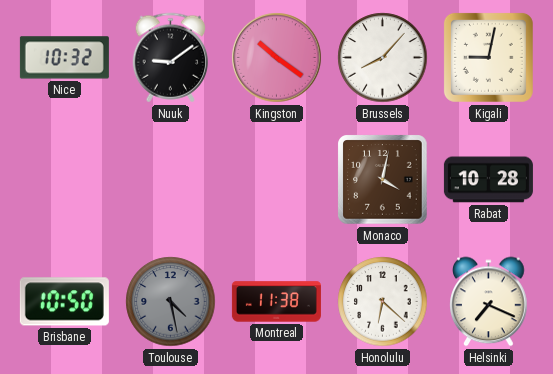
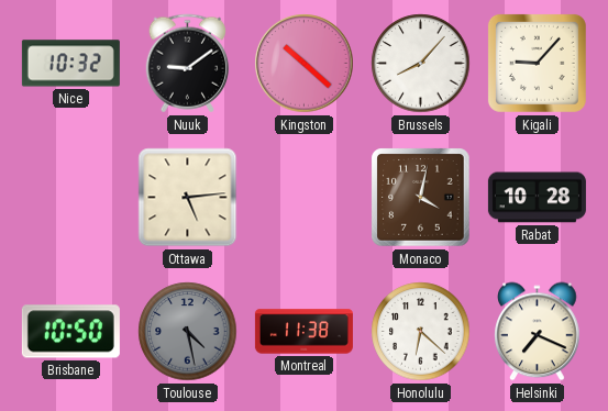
Kingston: 10:21 -> 10:22 (305, 64)
Kigali: 9:02 -> 9:07 (537, 63)
Ottawa: none -> 5:14 (188, 198)
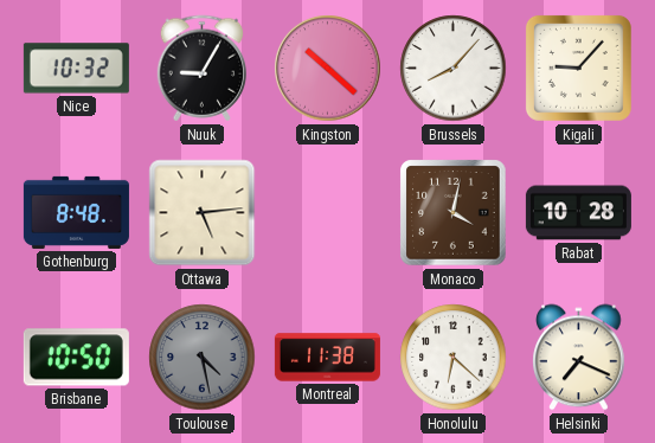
Nuuk: 9:09 -> 9:05 (203, 69)
Gothenburg: none -> 8:48 (76, 212)
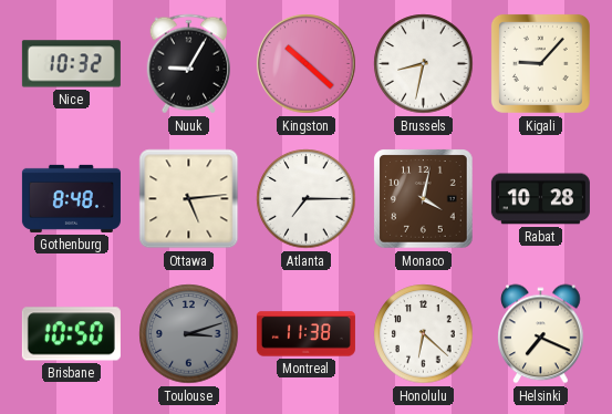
Brussels: 8:07 -> 8:32 (424, 64)
Atlanta: none -> 7:15 (307, 199)
Toulouse: 4:28 -> 3:12 (189, 334)
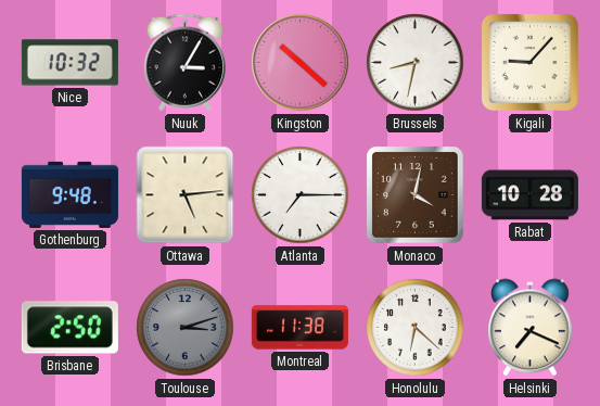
Nuuk: 9:05 -> 3:05 (186, 63)
Gothenburg: 8:48 -> 9:48 (69, 194)
Brisbane: 10:50 -> 2:50 (69, 328)
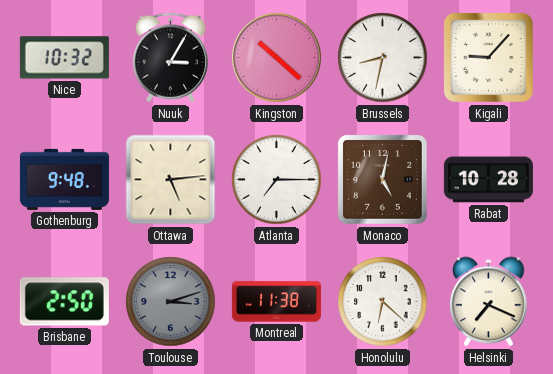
Monaco: 4:02 -> 5:02 (383, 180)
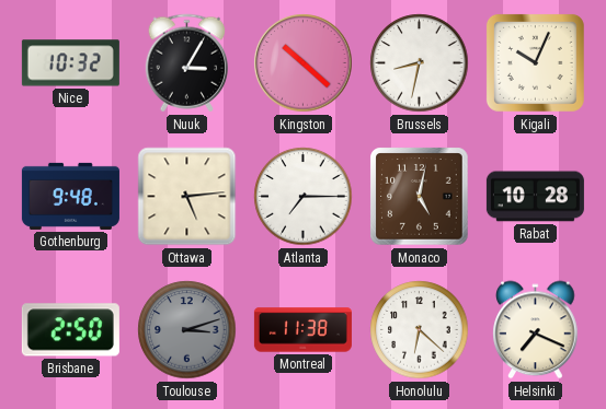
Kigali: 9:07 -> 10:04 (535, 62)
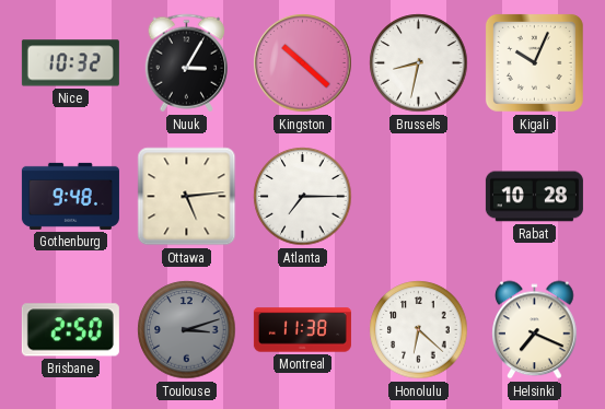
Monaco: 5:02 -> none (420, 197)
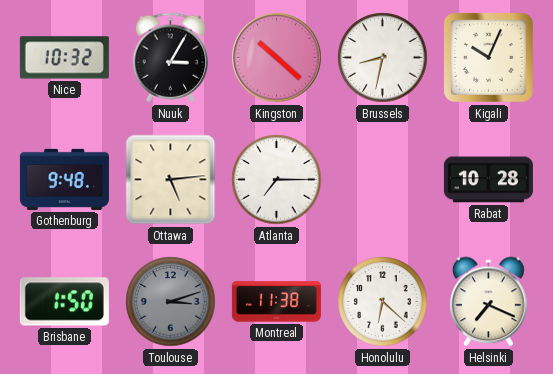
Brisbane: 2:50 -> 1:50 (64, 302)
